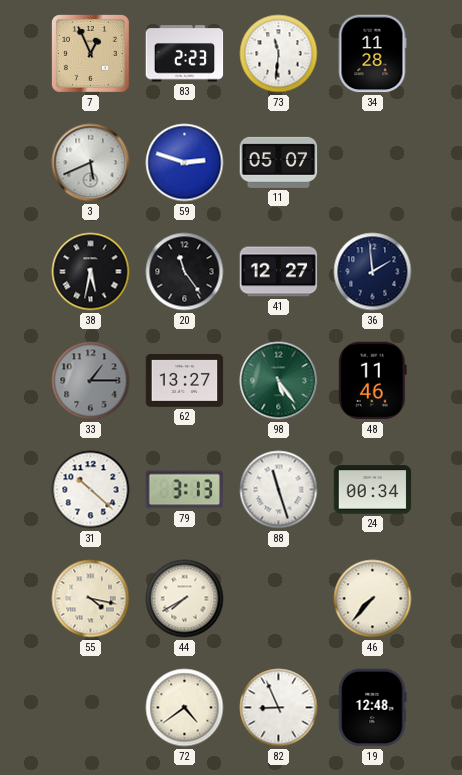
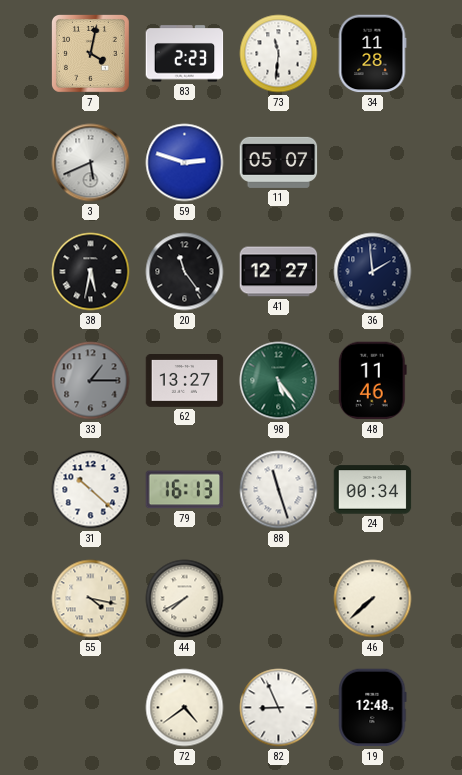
7: 12:56 -> 4:02 (91, 54)
79: 3:13 -> 16:13 (185, 490)
46: 7:37 -> 7:38 (373, 599)
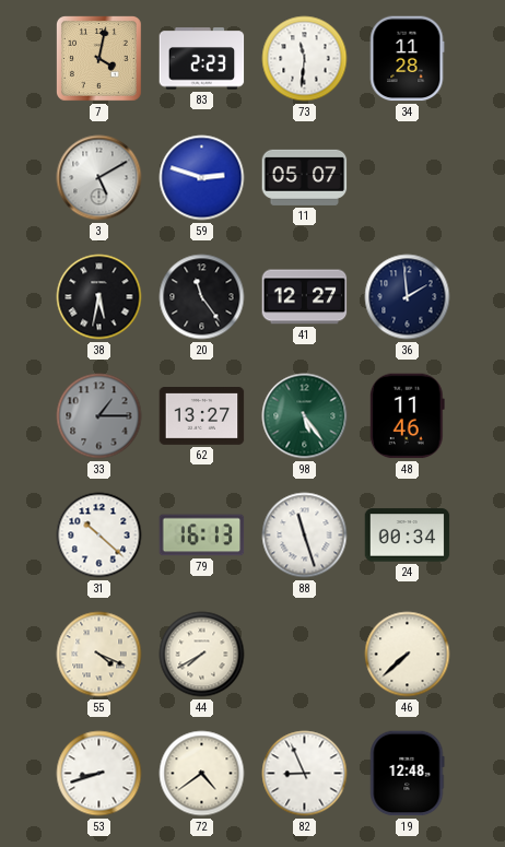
3: 5:41 -> 5:10 (99, 178)
55: 4:17 -> 4:19 (99, 655)
53: none -> 8:42 (99, 774)
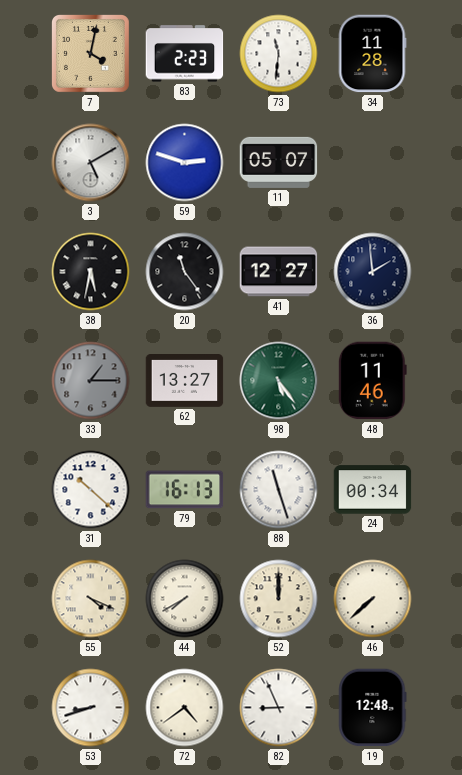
52: none -> 12:00 (279, 599)
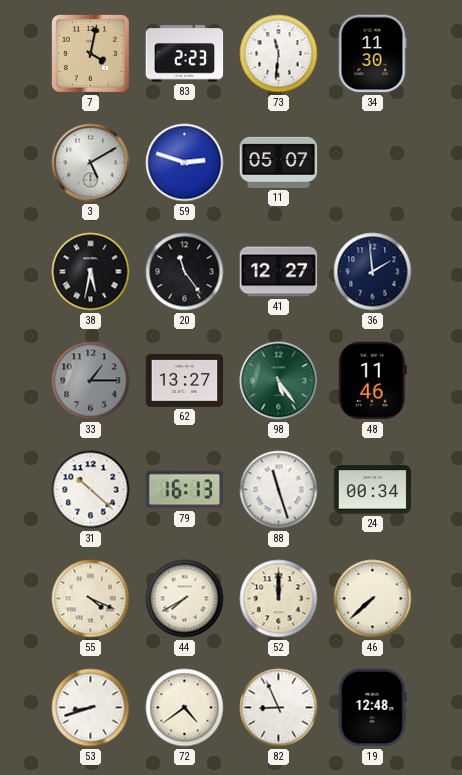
34: 11:28 -> 11:30 (372, 54)
